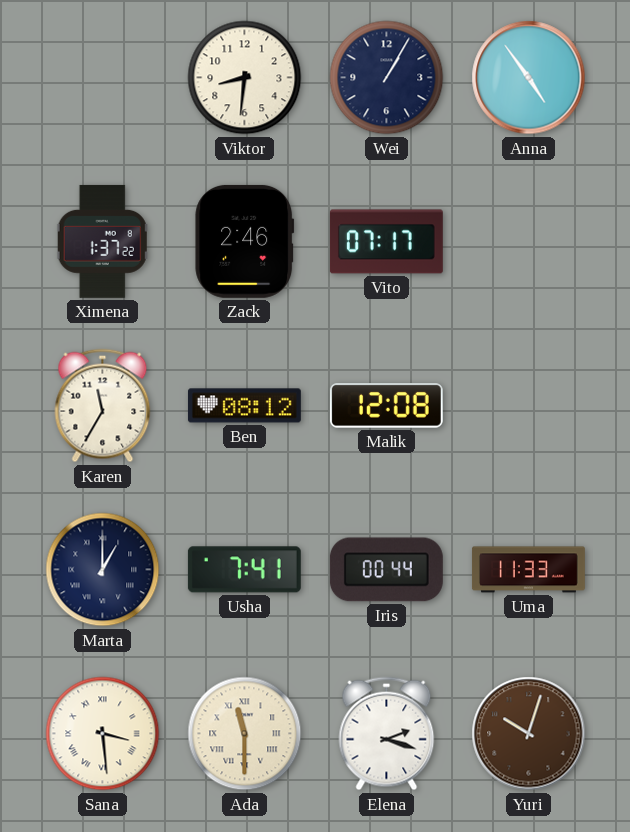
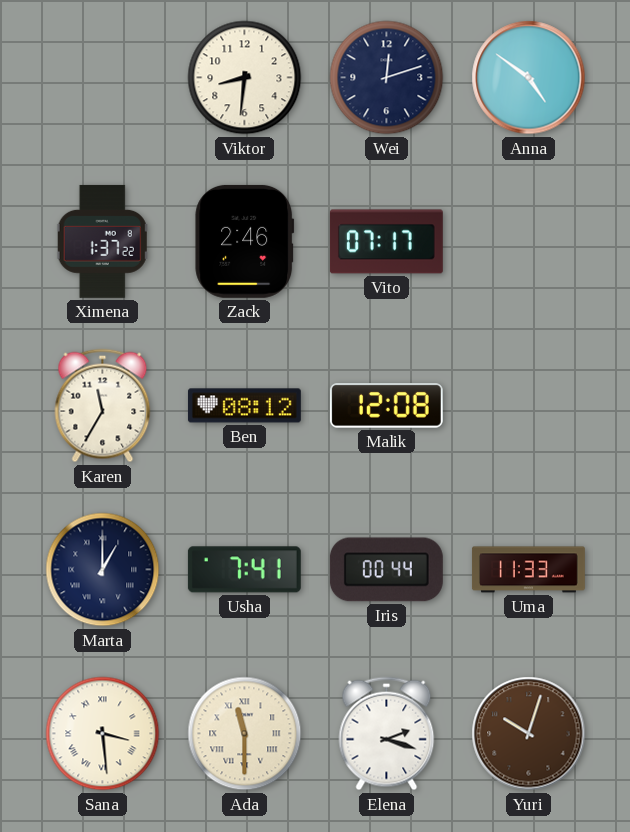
Wei: 1:05 -> 12:12 (387, 78)
Anna: 4:54 -> 4:51 (529, 78)
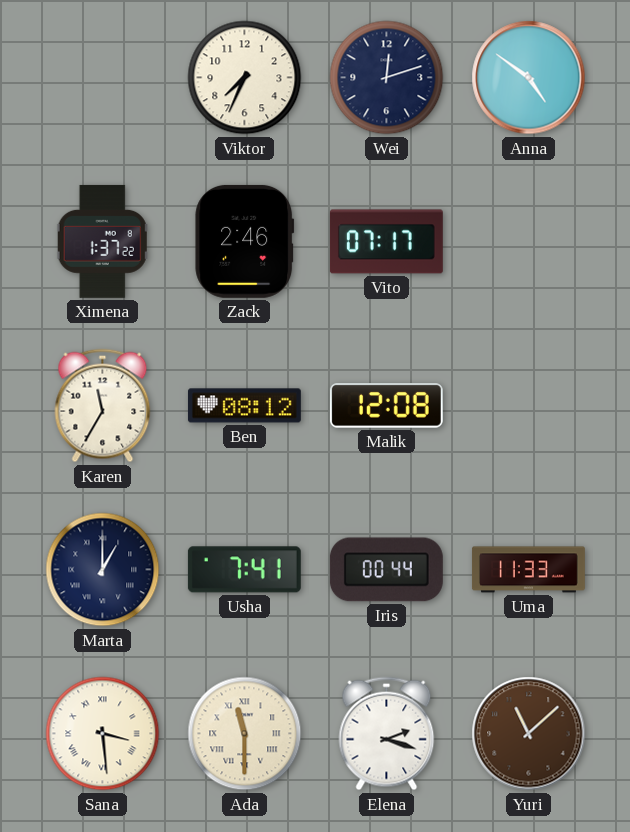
Viktor: 8:31 -> 7:34 (245, 78)
Yuri: 10:03 -> 11:08 (529, 734)
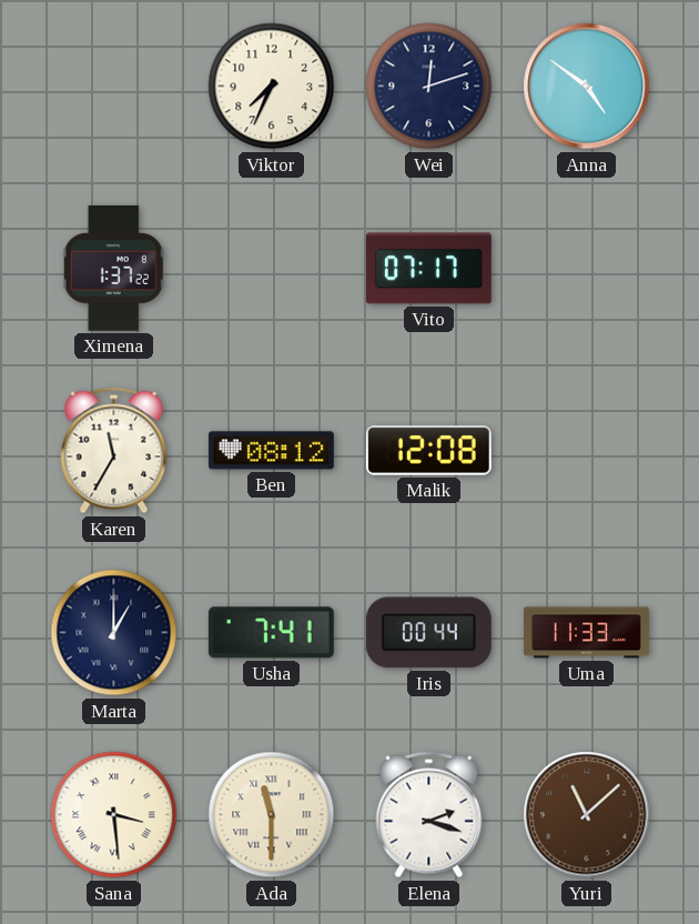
Zack: 2:46 -> none (245, 241)
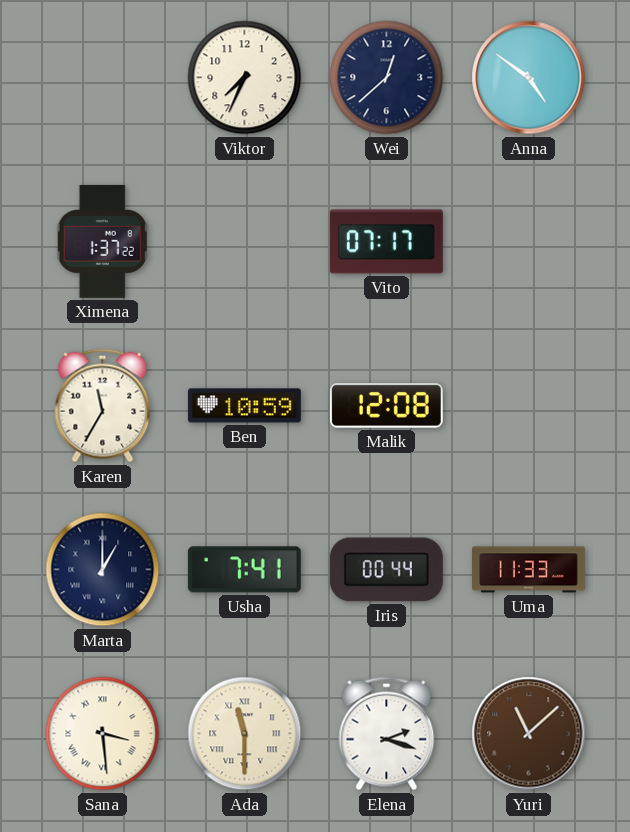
Wei: 12:12 -> 12:38 (387, 78)
Ben: 08:12 -> 10:59 (244, 406)
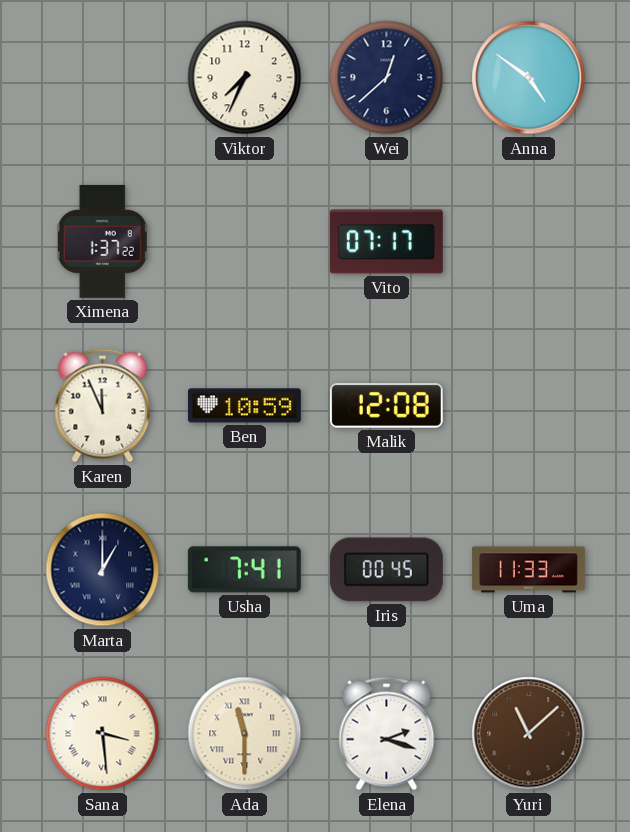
Karen: 11:35 -> 11:56 (103, 406)
Iris: 00:44 -> 00:45 (386, 570)
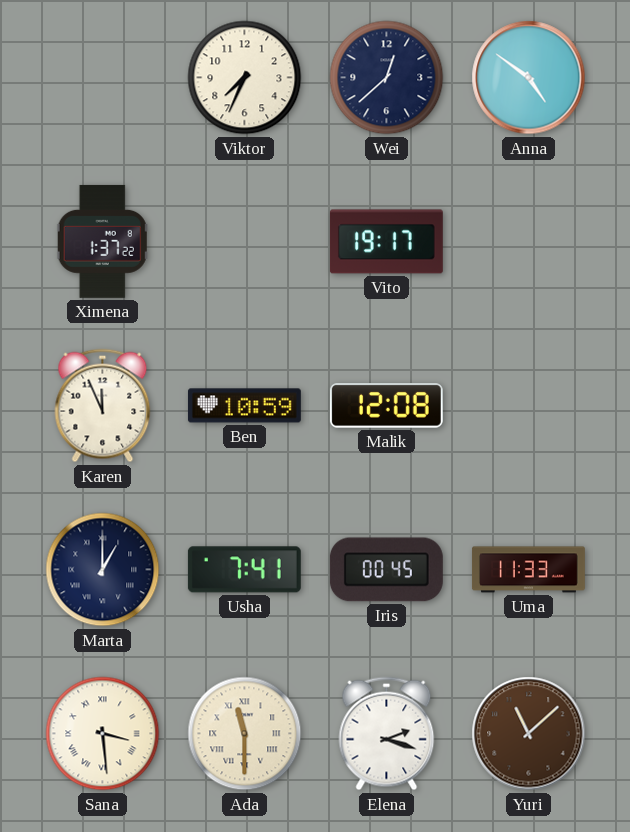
Vito: 07:17 -> 19:17 (386, 242)
